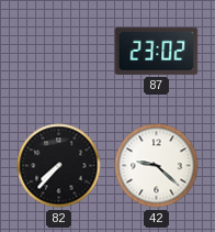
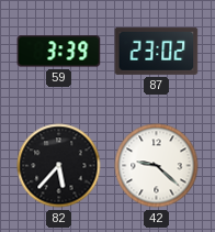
59: none -> 3:39 (59, 52)
82: 7:37 -> 5:37 (59, 166)
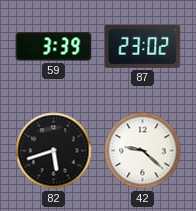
82: 5:37 -> 5:42 (54, 151)
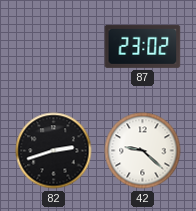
59: 3:39 -> none (54, 47)
82: 5:42 -> 2:42 (54, 151)
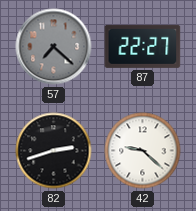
57: none -> 7:22 (54, 47)
87: 23:02 -> 22:27 (143, 46)
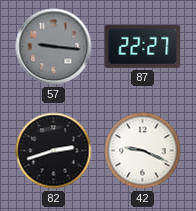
57: 7:22 -> 9:16 (54, 47)
42: 9:22 -> 9:19 (143, 151)
